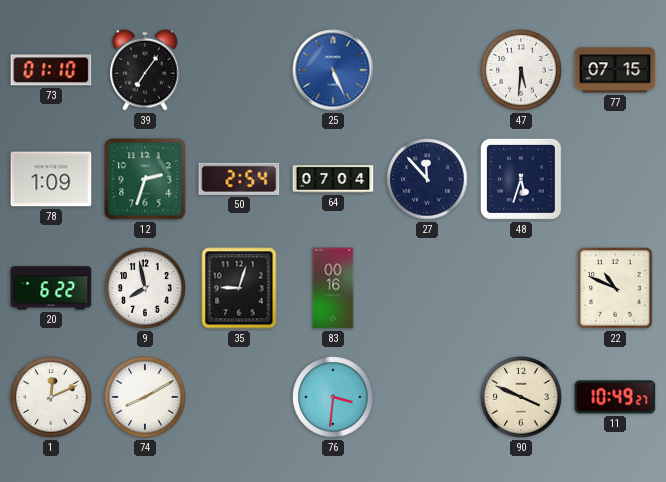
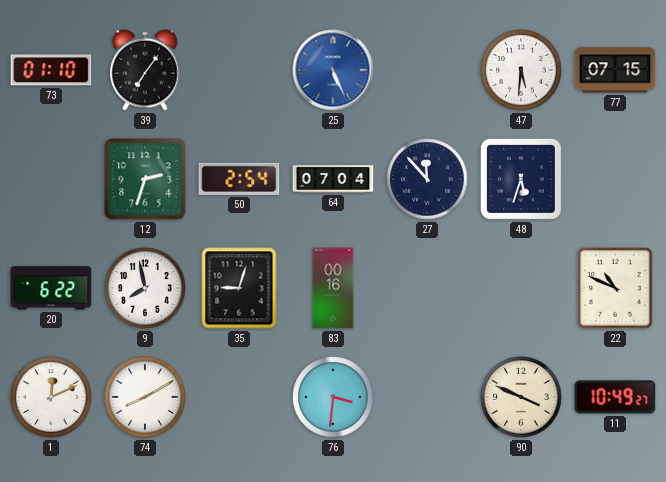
78: 1:09 -> none (51, 179)
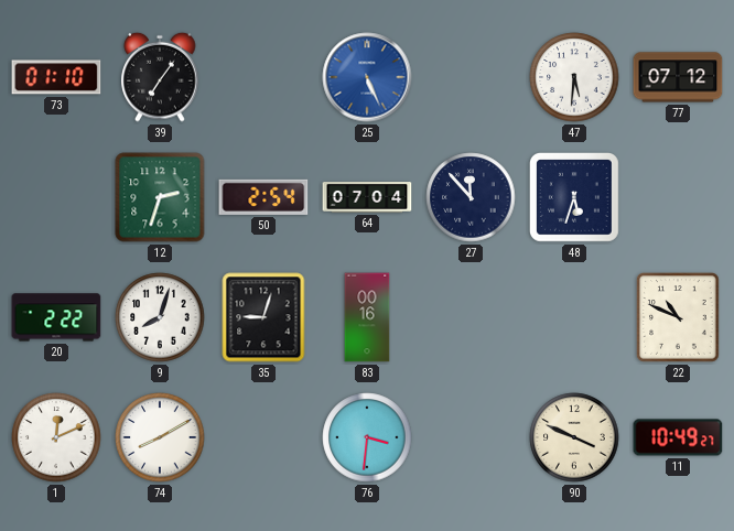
77: 07:15 -> 07:12 (678, 77)
20: 6:22 -> 2:22 (56, 317)
9: 7:58 -> 8:03 (160, 317)
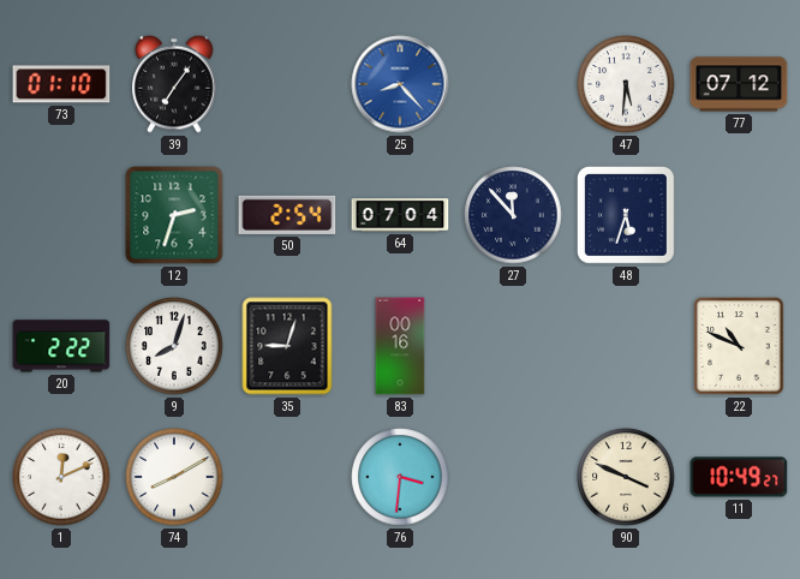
25: 5:26 -> 8:23 (400, 84)
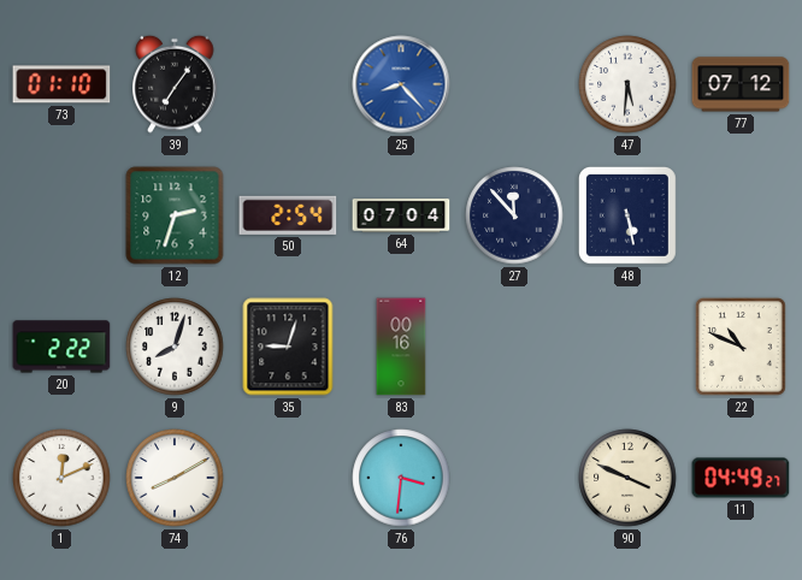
48: 5:33 -> 5:28 (627, 215)
11: 10:49 -> 04:49 (741, 478)
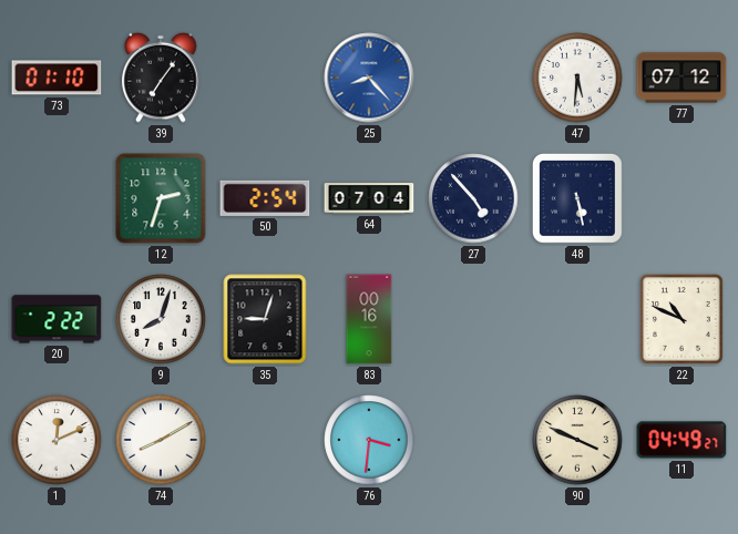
27: 11:53 -> 4:53 (473, 198)
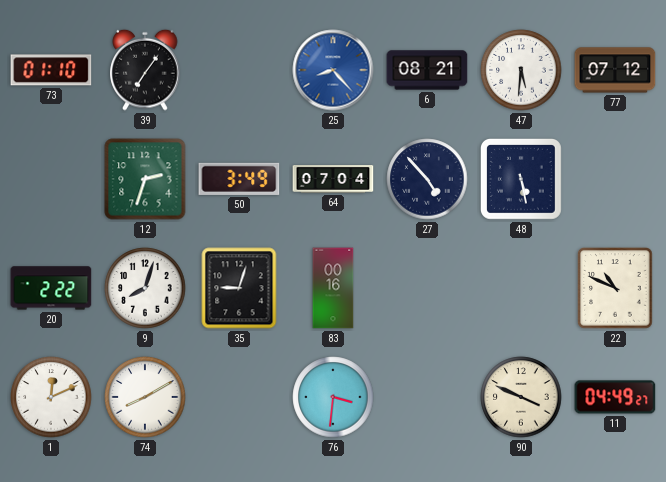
6: none -> 08:21 (427, 70)
50: 2:54 -> 3:49 (239, 179)
